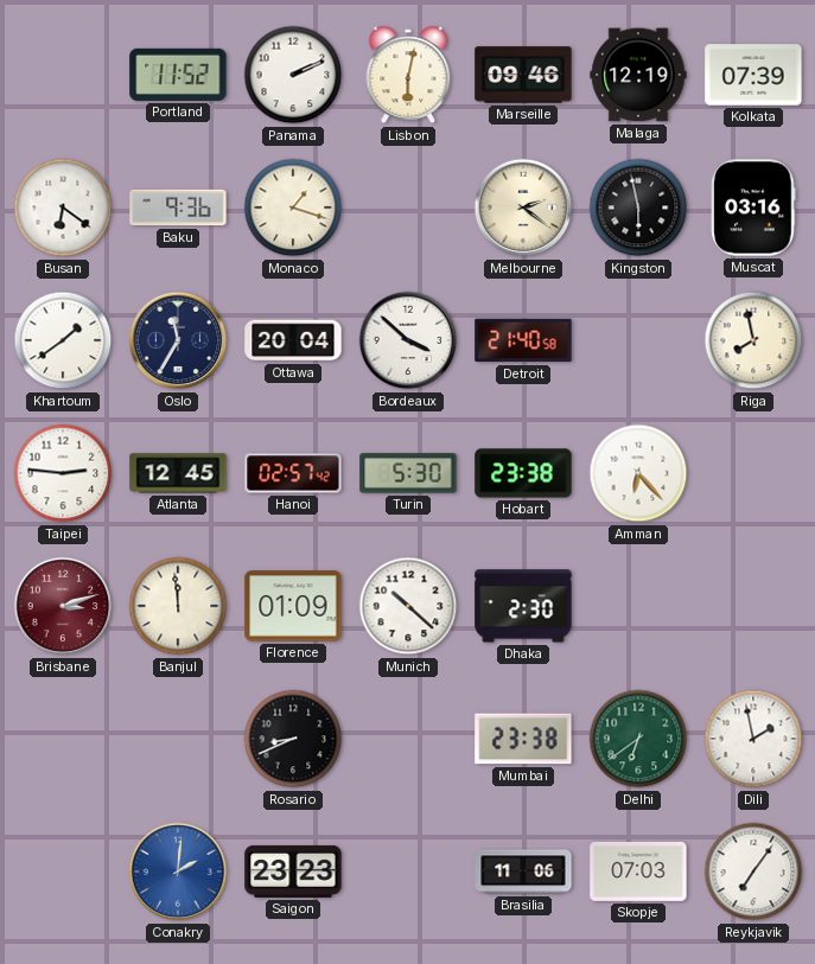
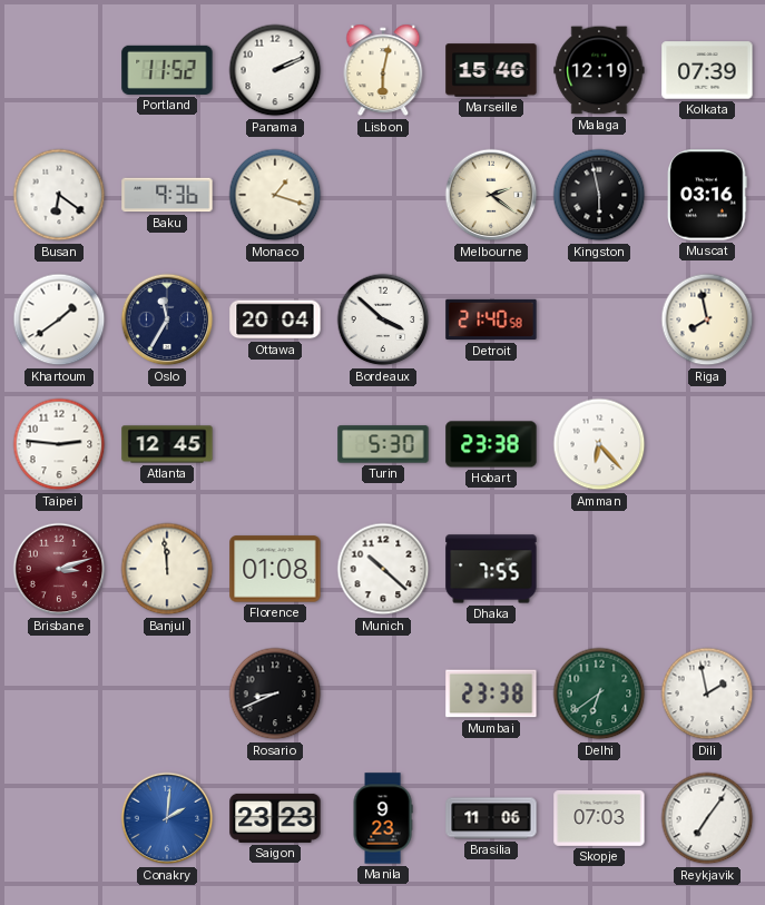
Marseille: 09:46 -> 15:46 (491, 70)
Hanoi: 02:57 -> none (293, 473)
Florence: 01:09 -> 01:08 (275, 569)
Dhaka: 2:30 -> 7:55 (491, 569)
Manila: none -> 9:23 (383, 818)
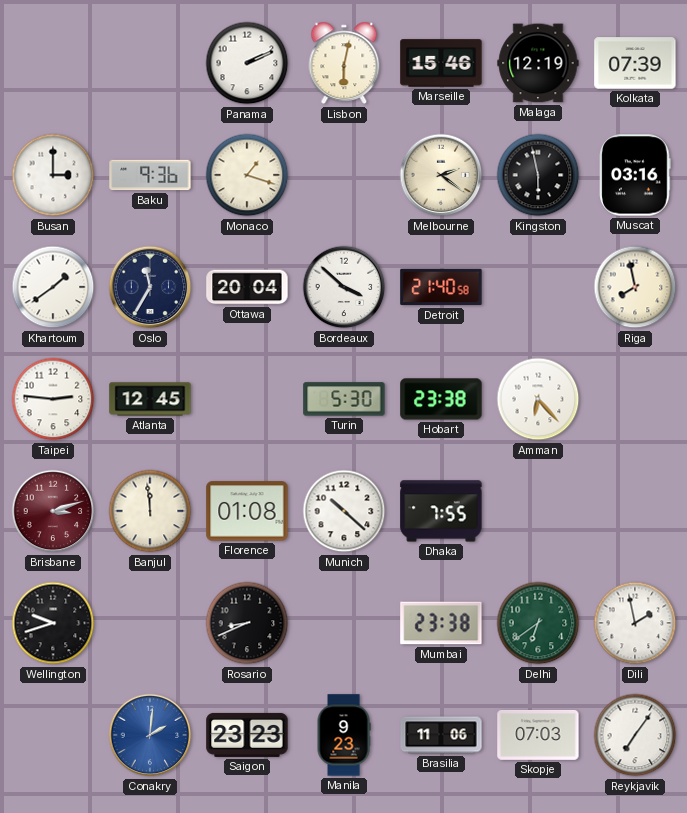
Portland: 11:52 -> none (167, 70)
Busan: 6:21 -> 3:00 (53, 175)
Wellington: none -> 9:42 (53, 623)
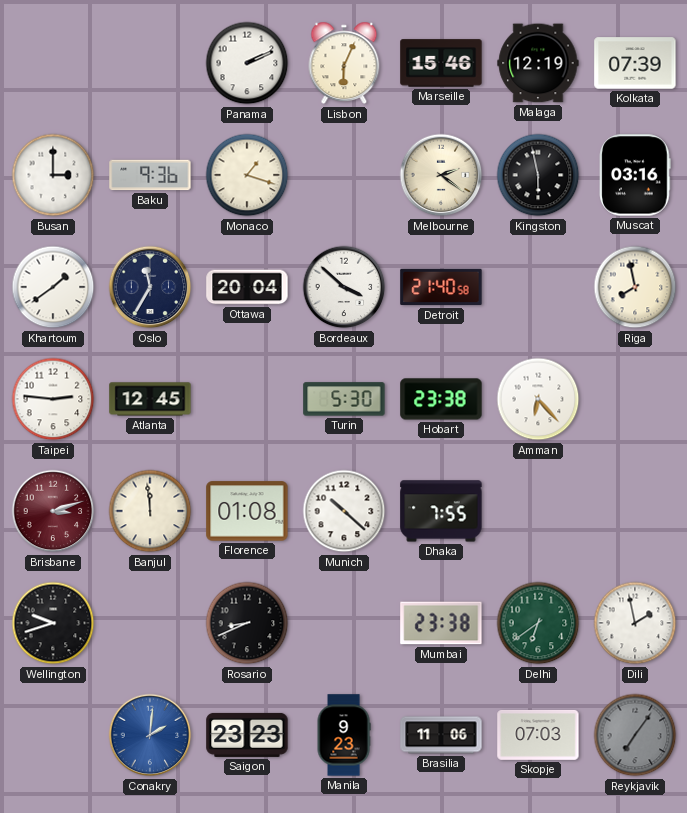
Lisbon: 6:02 -> 6:04 (344, 63)
Reykjavik dial: white -> grey (635, 735)
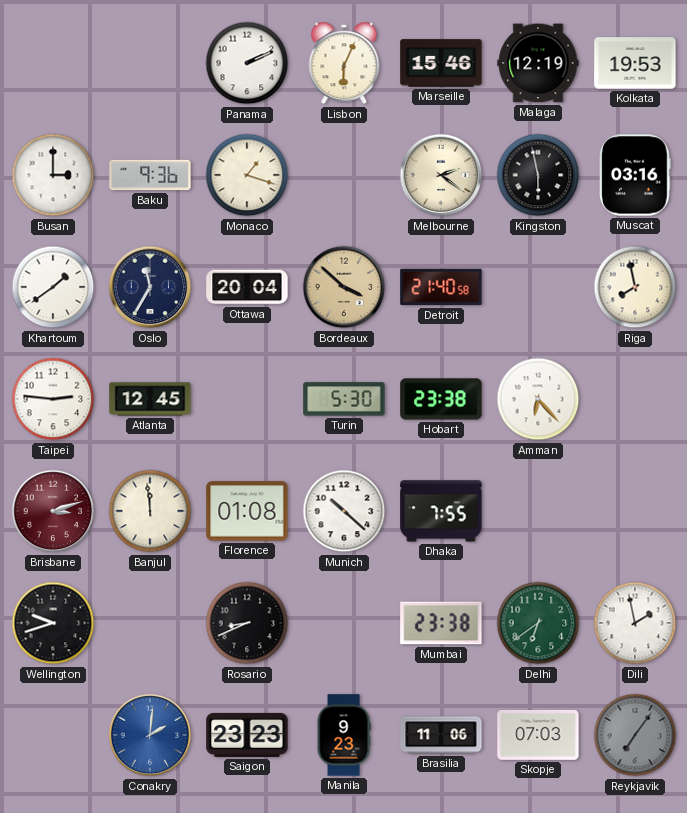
Kolkata: 07:39 -> 19:53 (635, 63)
Bordeaux dial: white -> champagne (344, 287)
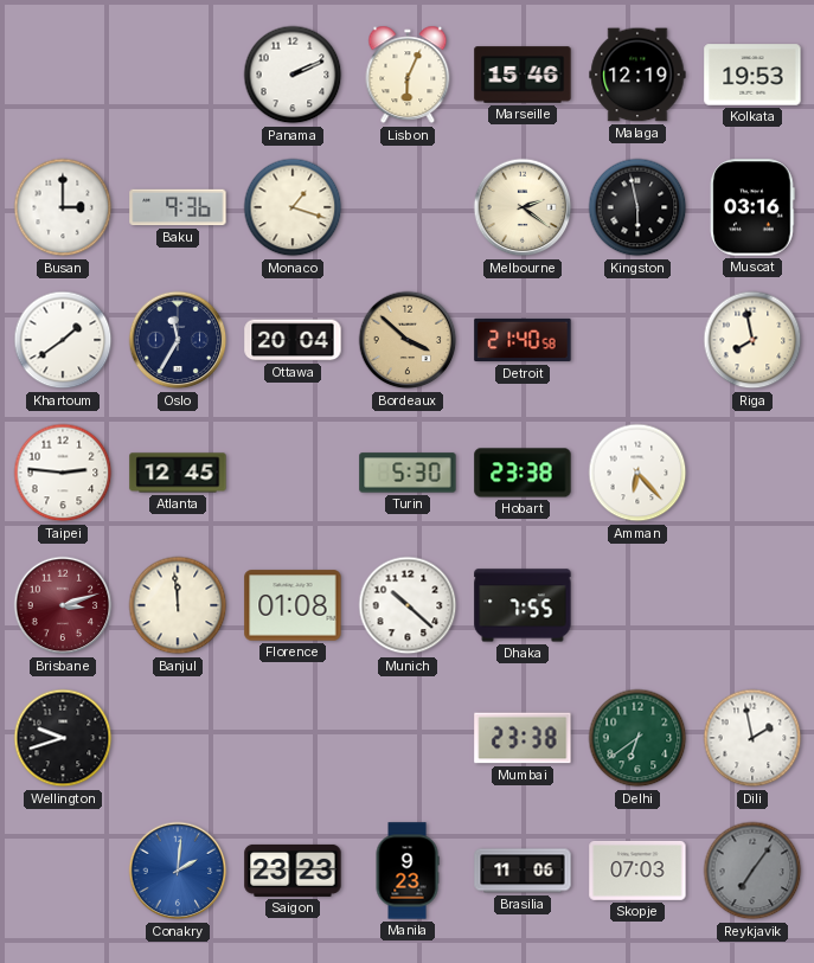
Rosario: 8:41 -> none (247, 623)
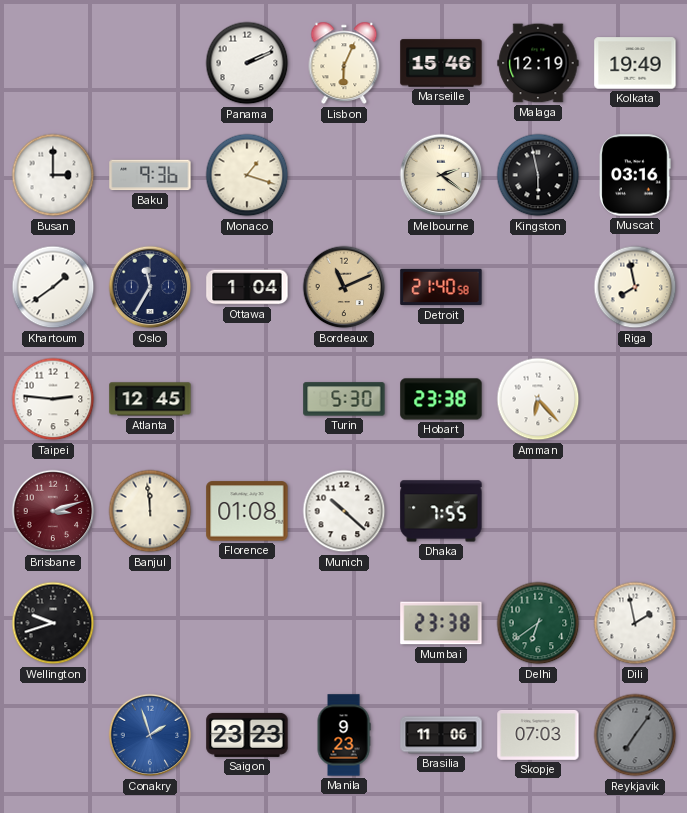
Kolkata: 19:53 -> 19:49 (635, 63)
Ottawa: 20:04 -> 1:04 (247, 287)
Bordeaux: 3:52 -> 11:11 (344, 287)
Conakry: 2:01 -> 1:57 (150, 735)
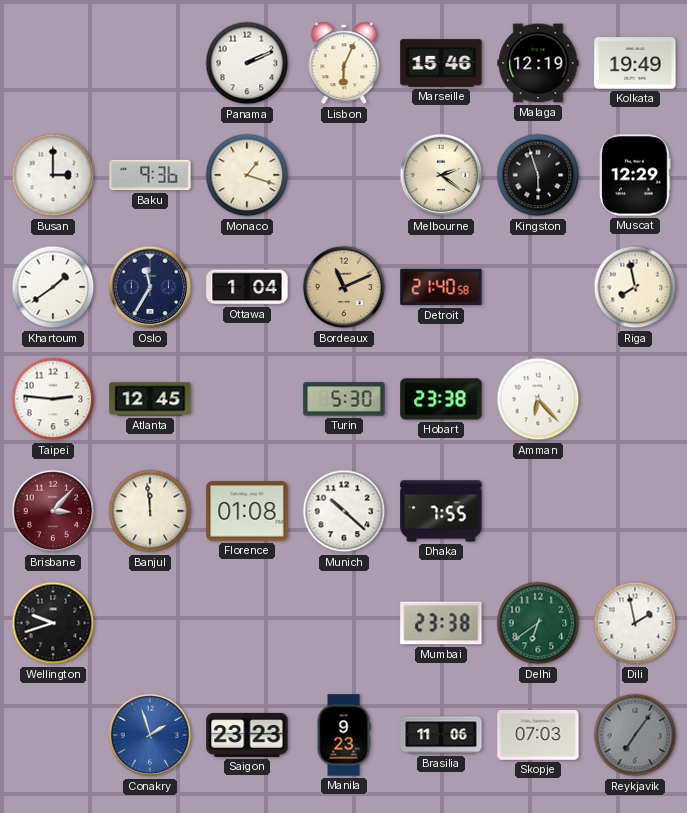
Kingston: 5:58 -> 5:57 (538, 175)
Muscat: 03:16 -> 12:29 (635, 175)
Brisbane: 3:12 -> 3:07 (53, 511)
